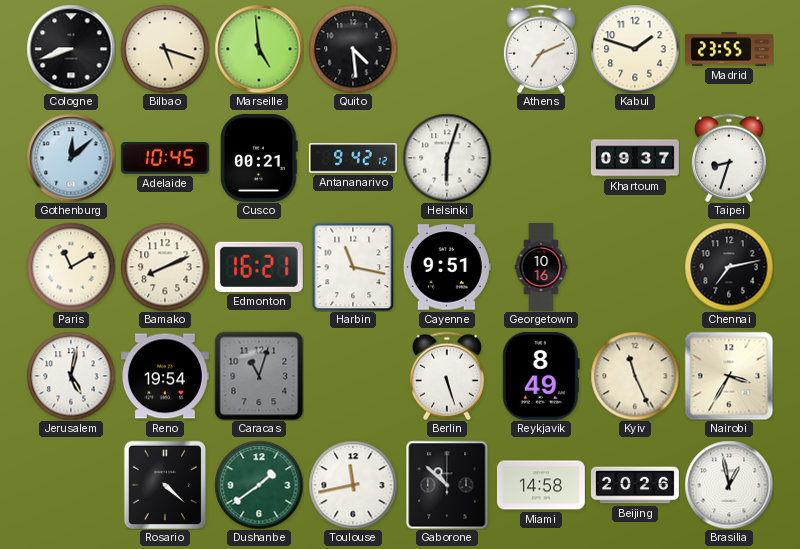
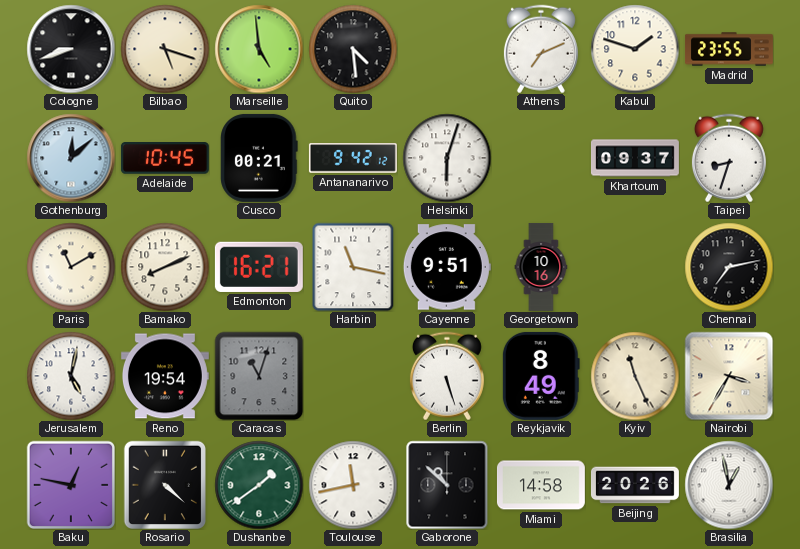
Baku: none -> 12:47 (70, 484)
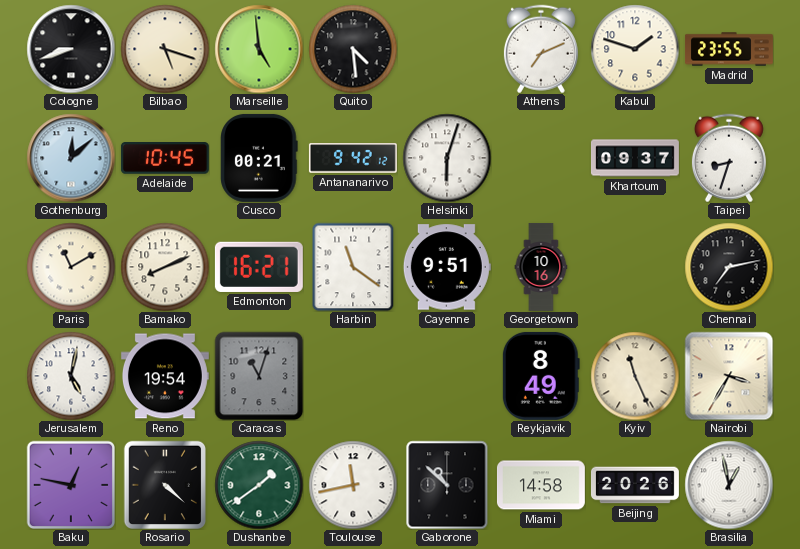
Harbin: 11:17 -> 11:21 (353, 267)
Berlin: 5:27 -> none (447, 376)
